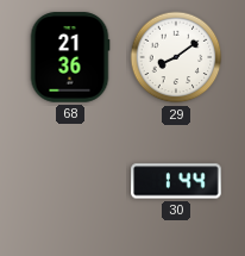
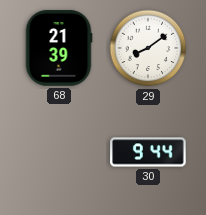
68: 21:36 -> 21:39 (59, 48)
30: 1:44 -> 9:44 (148, 152)
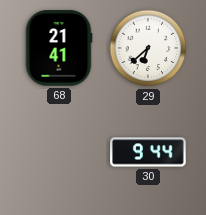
68: 21:39 -> 21:41 (59, 48)
29: 8:09 -> 6:38 (148, 48)
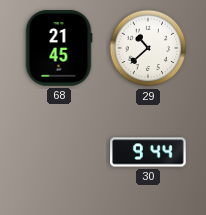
68: 21:41 -> 21:45 (59, 48)
29: 6:38 -> 10:38 (148, 48)
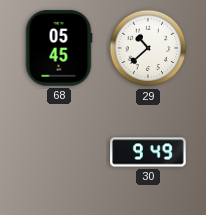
68: 21:45 -> 05:45 (59, 48)
30: 9:44 -> 9:49 (148, 152)
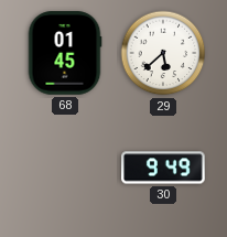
68: 05:45 -> 01:45 (65, 53)
29: 10:38 -> 5:38 (163, 53)
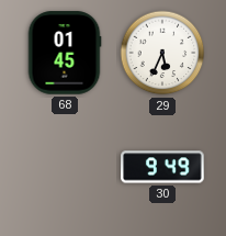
29: 5:38 -> 5:34 (162, 53)
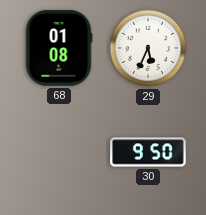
68: 01:45 -> 01:08 (59, 48)
30: 9:49 -> 9:50 (148, 152)
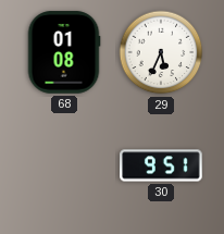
30: 9:50 -> 9:51 (161, 165)
